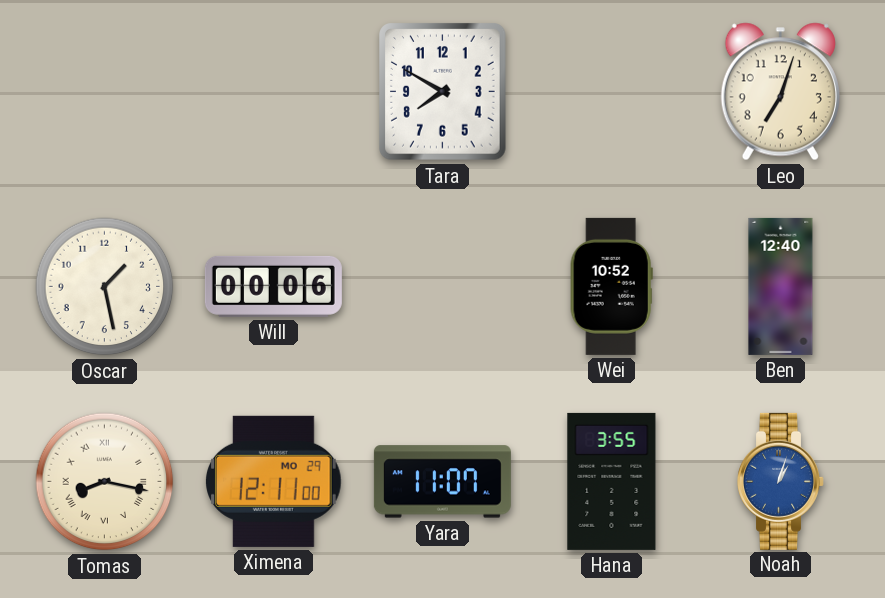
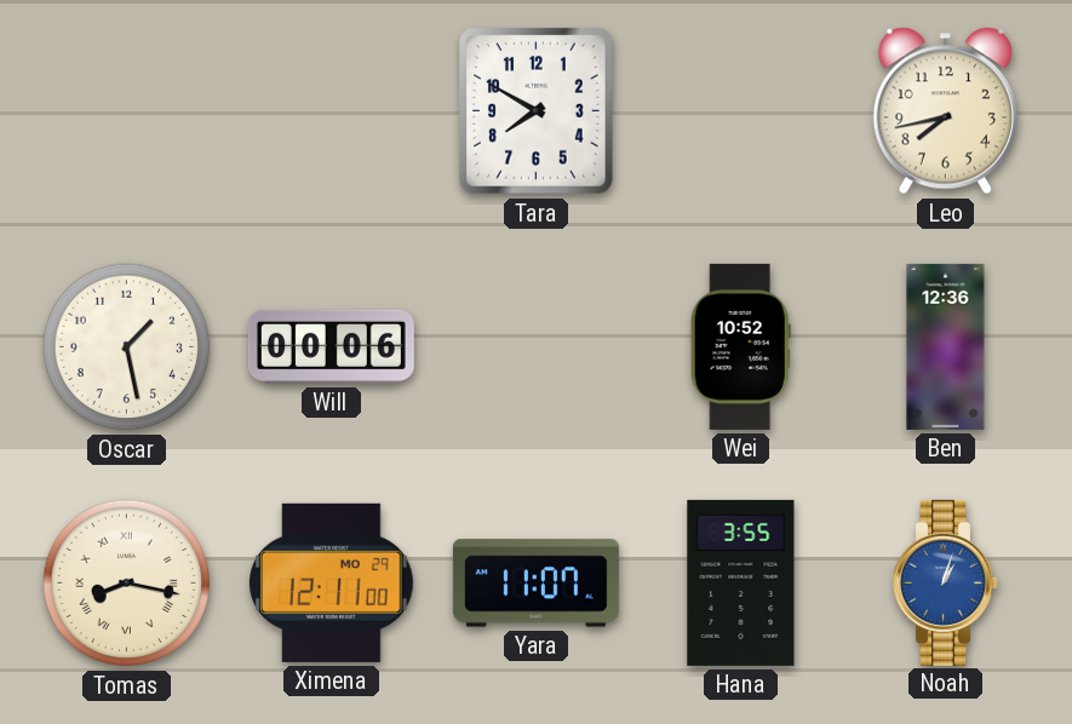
Leo: 7:03 -> 7:43 (945, 111)
Ben: 12:40 -> 12:36 (946, 346)
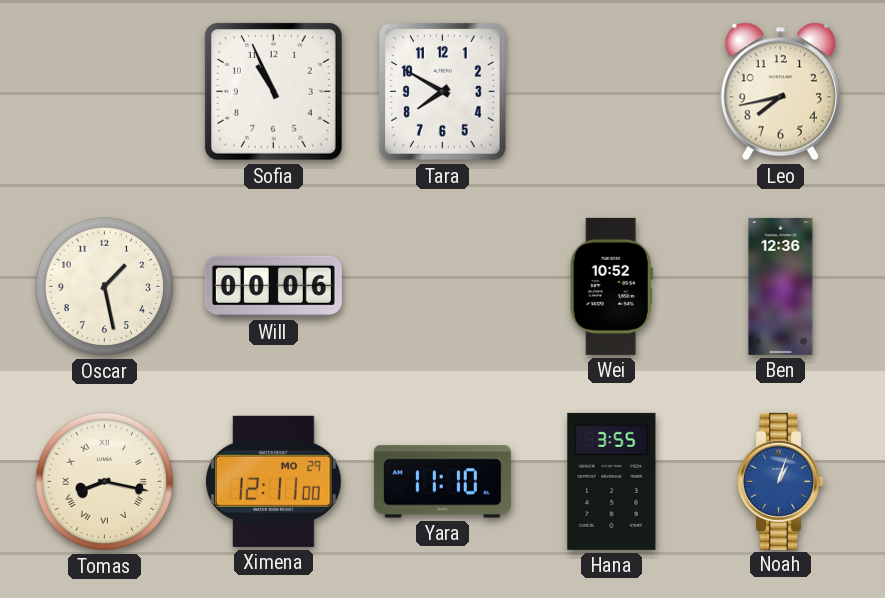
Sofia: none -> 10:56 (273, 91)
Yara: 11:07 -> 11:10 (442, 482)
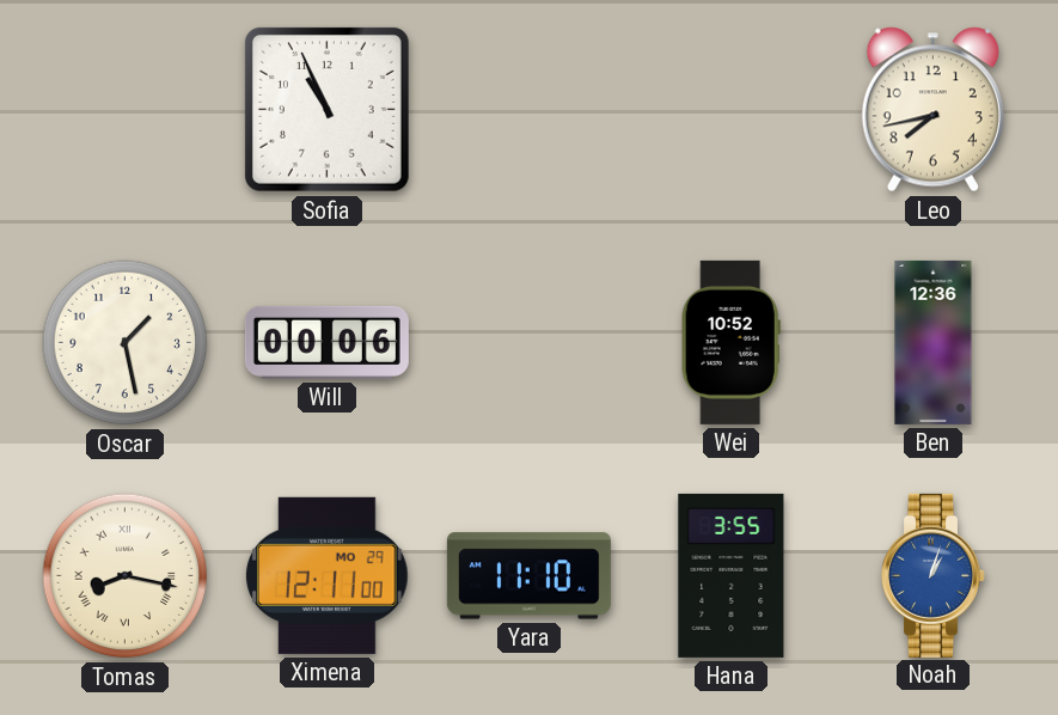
Tara: 7:50 -> none (443, 92)
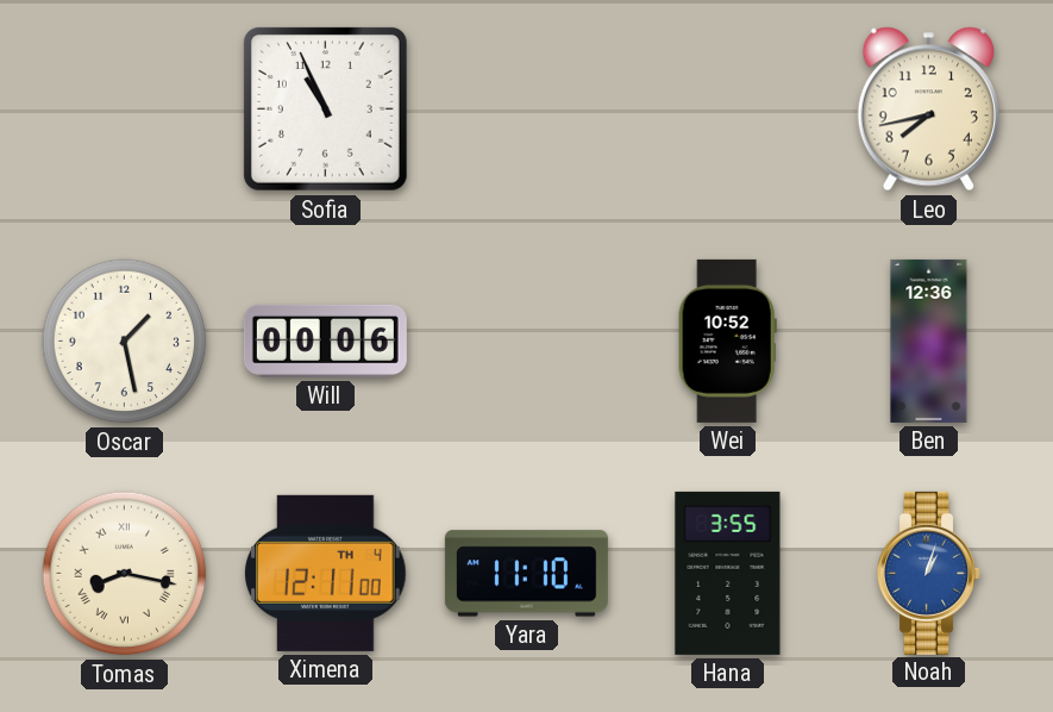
Ximena date: MO 29 -> TH 4 (326, 573)
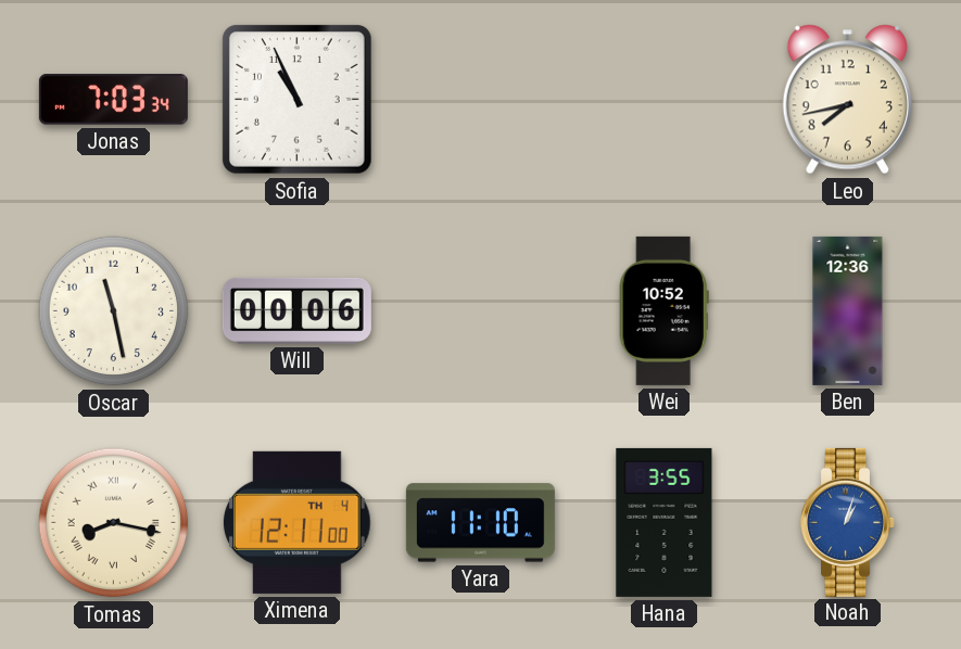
Jonas: none -> 7:03 (113, 100)
Oscar: 1:28 -> 11:28 (114, 311)
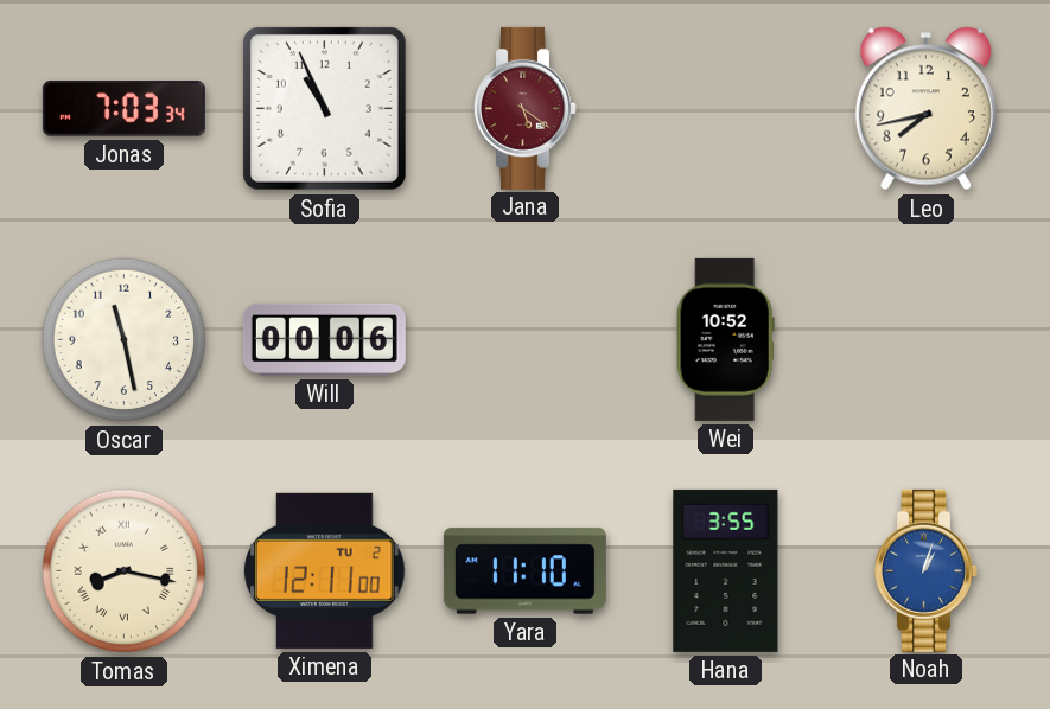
Jana: none -> 5:21 (526, 108)
Ben: 12:36 -> none (848, 310)
Ximena date: TH 4 -> TU 2 (325, 570)
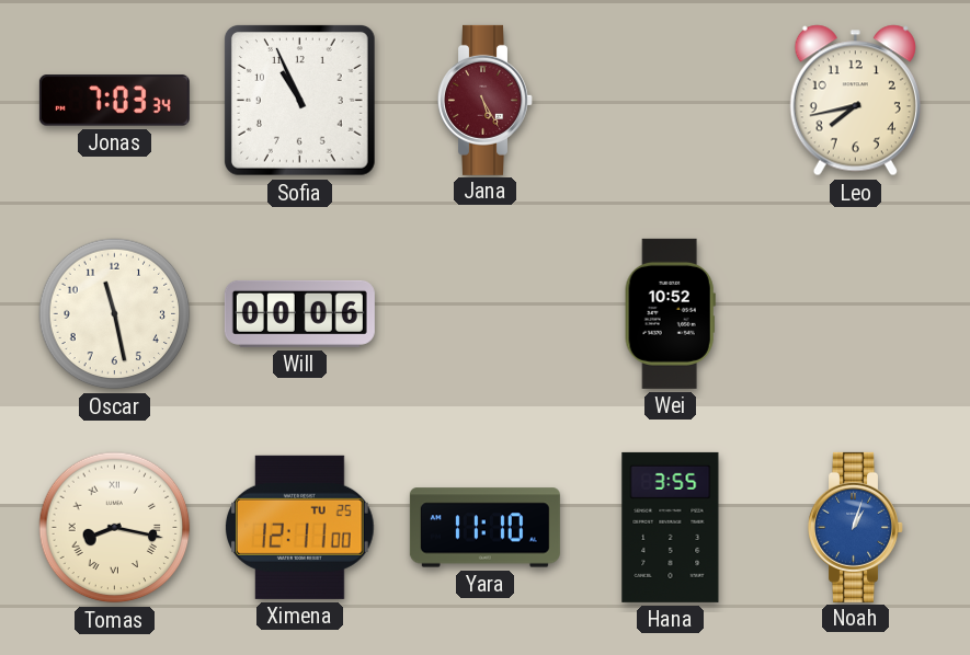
Jana: 5:21 -> 5:25 (486, 100)
Ximena date: TU 2 -> TU 25 (300, 527)
